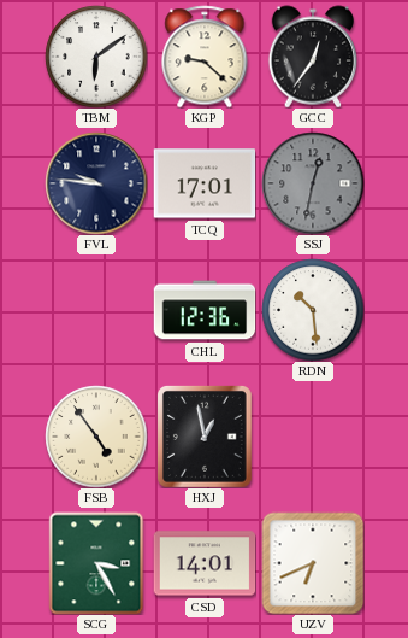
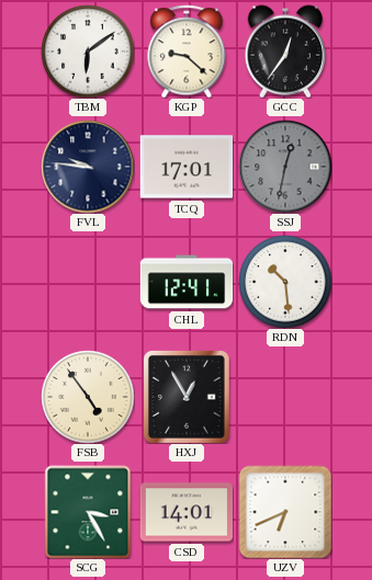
CHL: 12:36 -> 12:41 (187, 282)
HXJ: 12:58 -> 12:55 (187, 397)
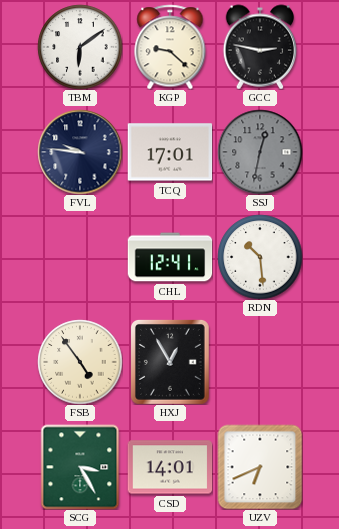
GCC: 12:36 -> 2:47 (260, 47)
